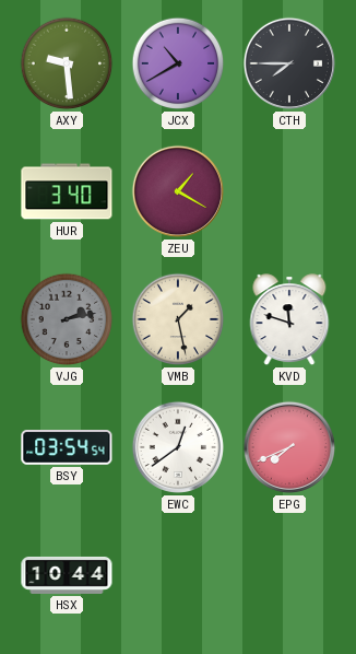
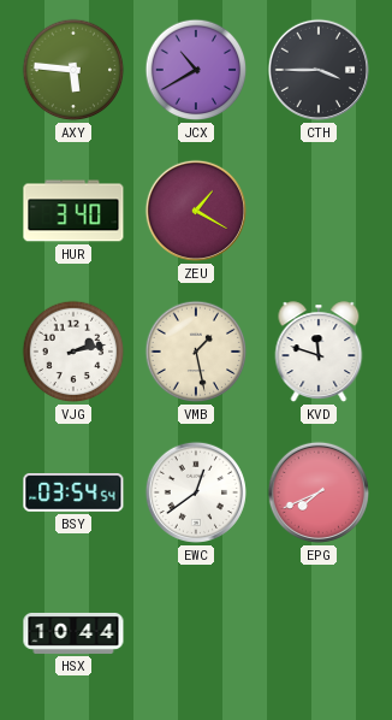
AXY: 9:29 -> 5:46 (73, 70)
CTH: 7:45 -> 3:45 (319, 70)
VJG dial: grey -> white (73, 352)
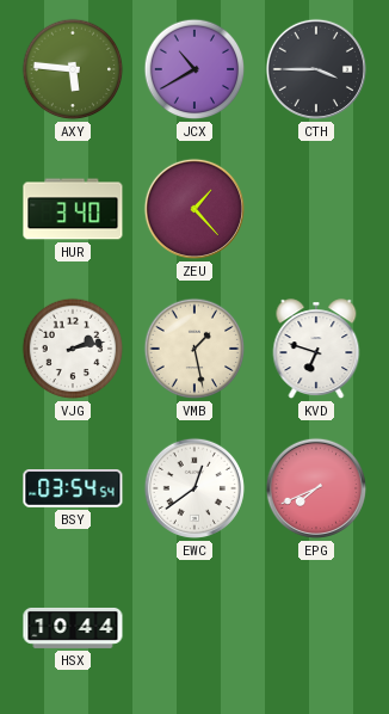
ZEU: 1:20 -> 1:23 (194, 209)
KVD: 11:48 -> 6:48 (316, 350)
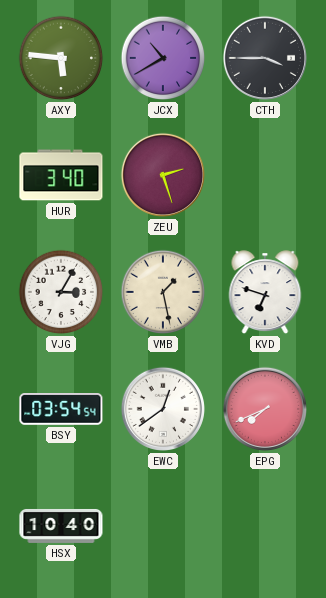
ZEU: 1:23 -> 2:27 (163, 175)
VJG: 2:13 -> 3:05 (61, 292)
HSX: 10:44 -> 10:40 (61, 526)
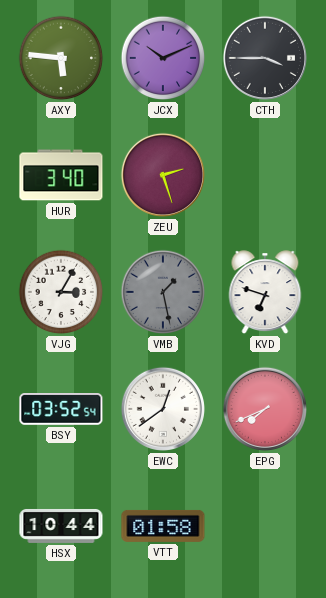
JCX: 10:40 -> 10:11 (163, 58)
VMB dial: cream -> grey (163, 292)
BSY: 03:54 -> 03:52 (61, 409)
HSX: 10:40 -> 10:44 (61, 526)
VTT: none -> 01:58 (163, 526)
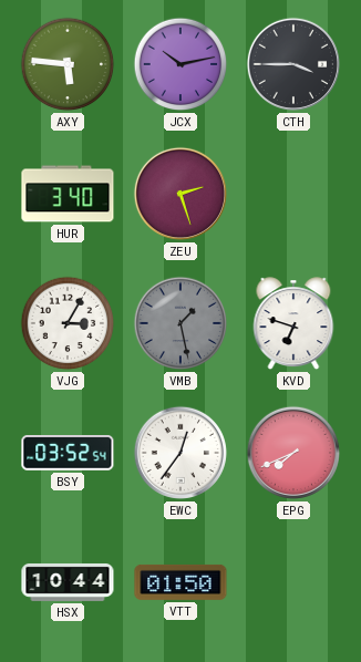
JCX: 10:11 -> 10:13 (180, 64)
EWC: 12:39 -> 12:36 (180, 453)
VTT: 01:58 -> 01:50 (180, 582)
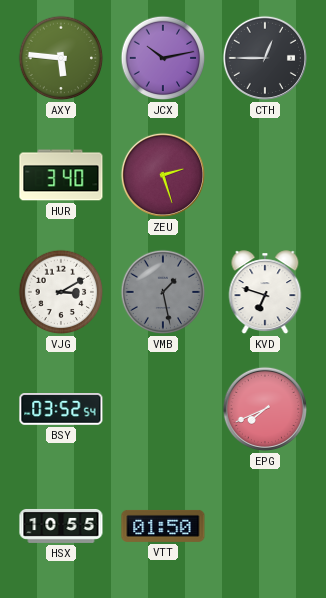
CTH: 3:45 -> 12:45 (265, 58)
VJG: 3:05 -> 3:10 (61, 292)
EWC: 12:36 -> none (180, 453)
HSX: 10:44 -> 10:55 (61, 526)
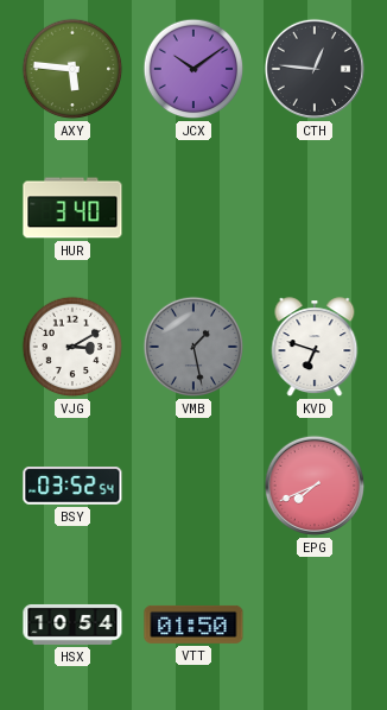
JCX: 10:13 -> 10:09 (193, 69)
CTH: 12:45 -> 12:46 (315, 69)
ZEU: 2:27 -> none (163, 175)
HSX: 10:55 -> 10:54 (72, 625)
